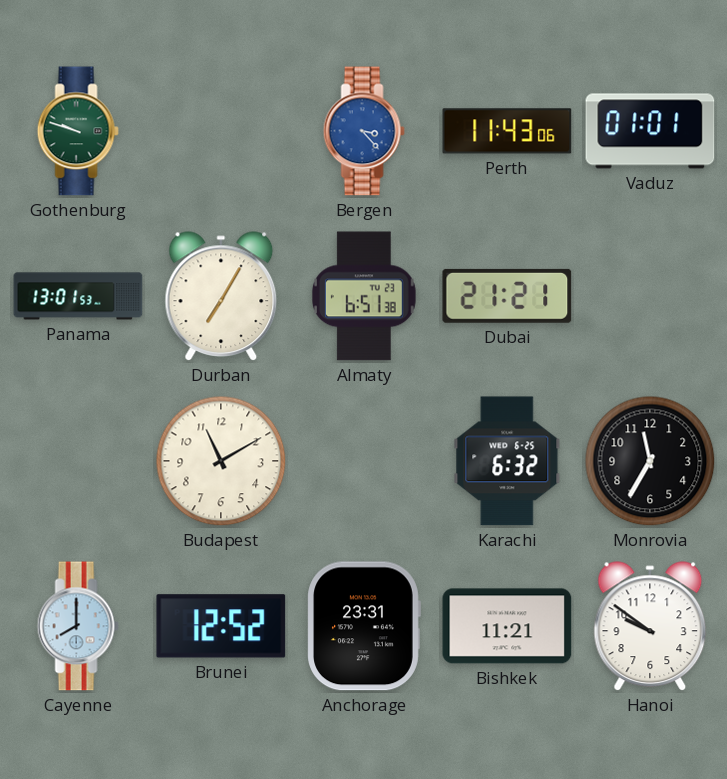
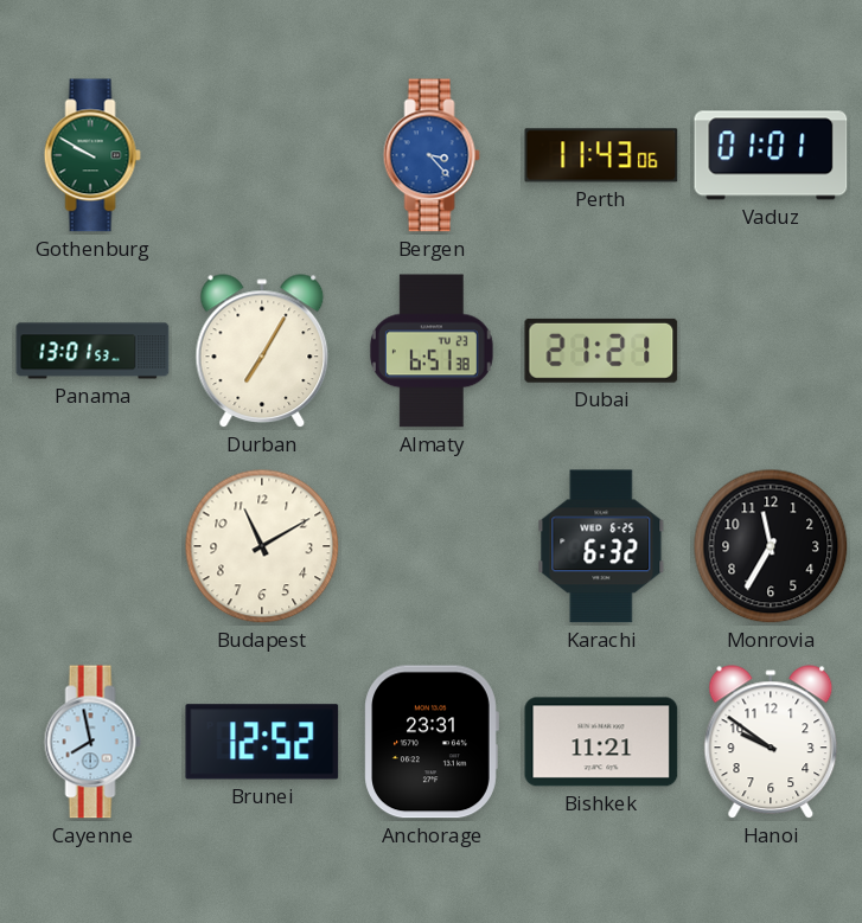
Gothenburg: 9:48 -> 9:50 (92, 155)
Cayenne: 8:00 -> 7:58 (92, 742)
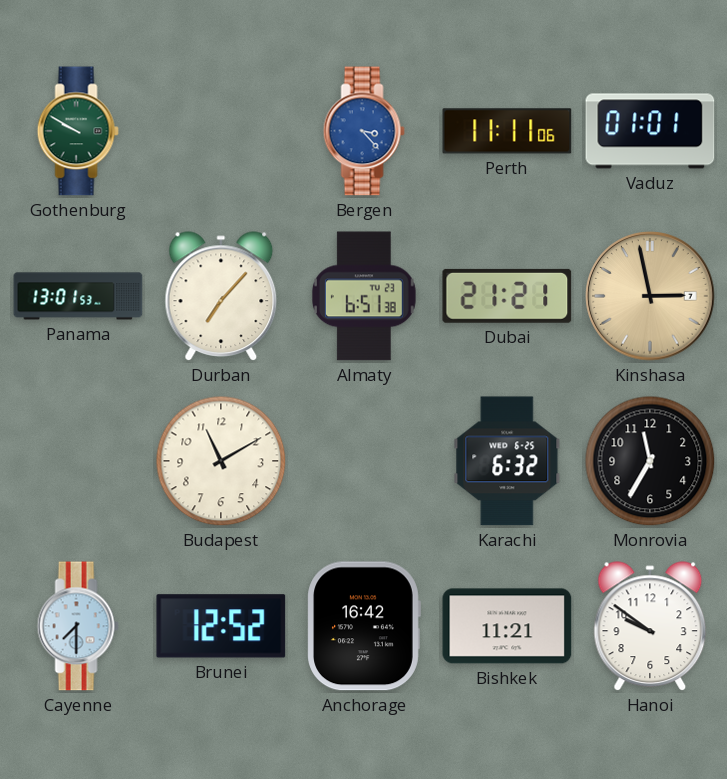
Perth: 11:43 -> 11:11 (507, 131)
Durban: 7:05 -> 7:07 (221, 297)
Kinshasa: none -> 2:58 (650, 296)
Cayenne: 7:58 -> 7:30 (78, 626)
Anchorage: 23:31 -> 16:42 (364, 626)
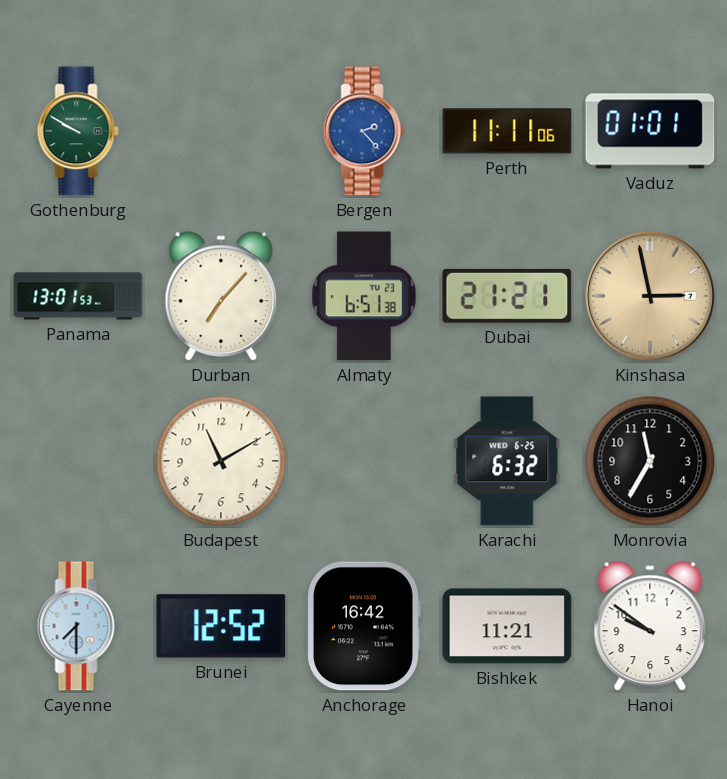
Bergen: 3:23 -> 2:23 (364, 131)
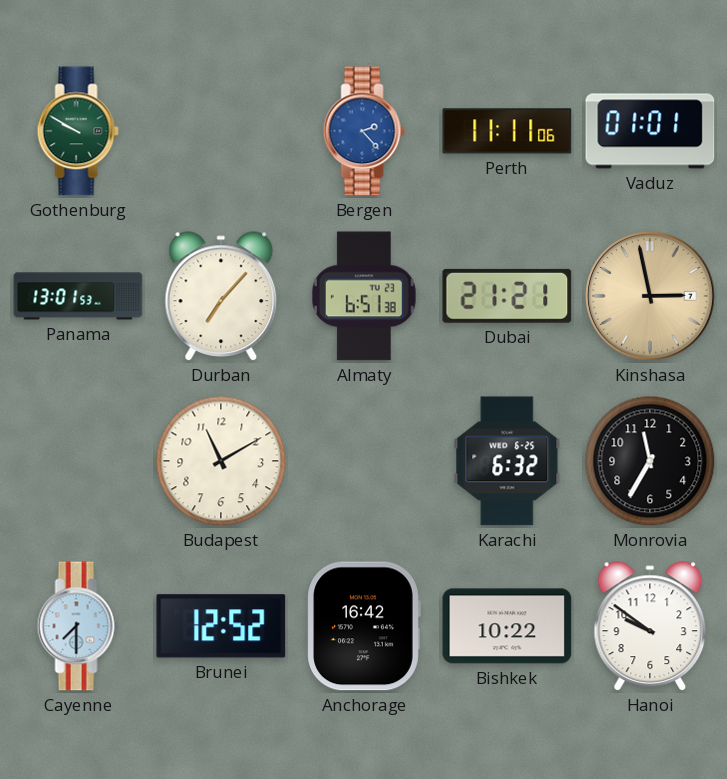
Bishkek: 11:21 -> 10:22 (507, 626)
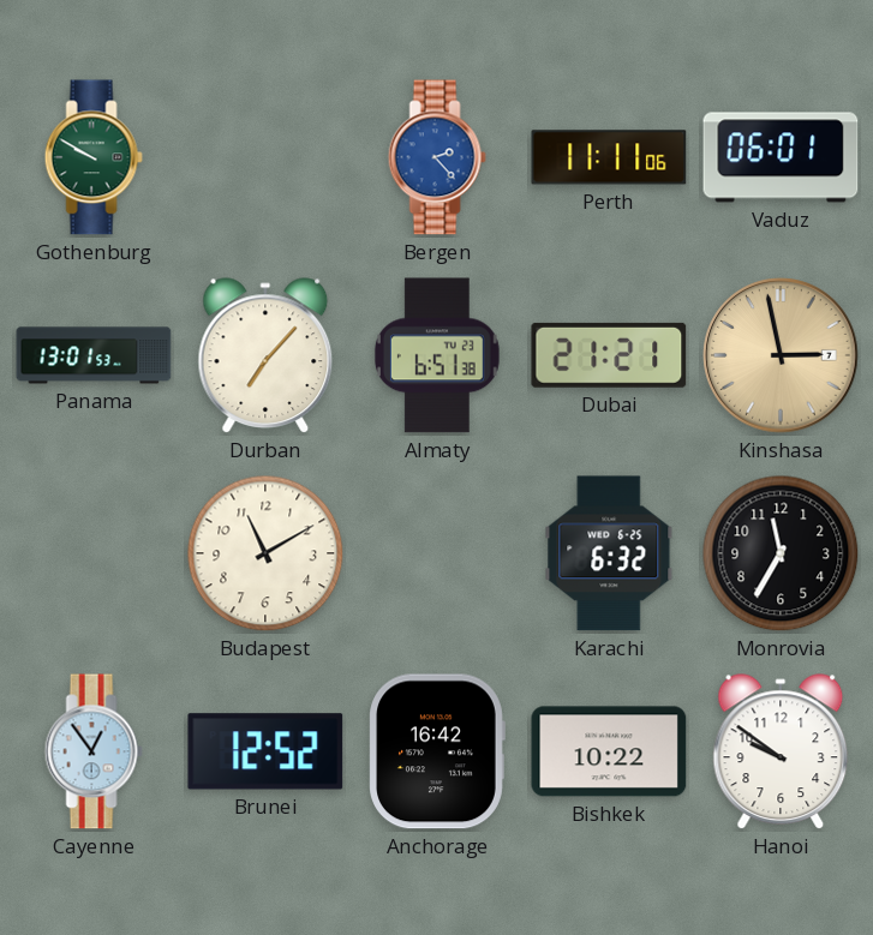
Vaduz: 01:01 -> 06:01 (781, 157)
Cayenne: 7:30 -> 12:54 (94, 751)
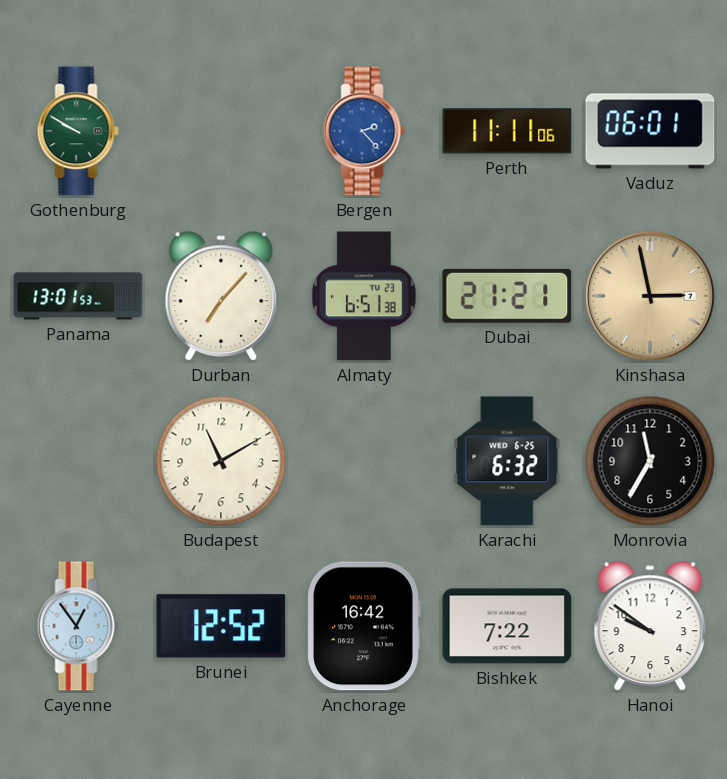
Bishkek: 10:22 -> 7:22 (507, 626)
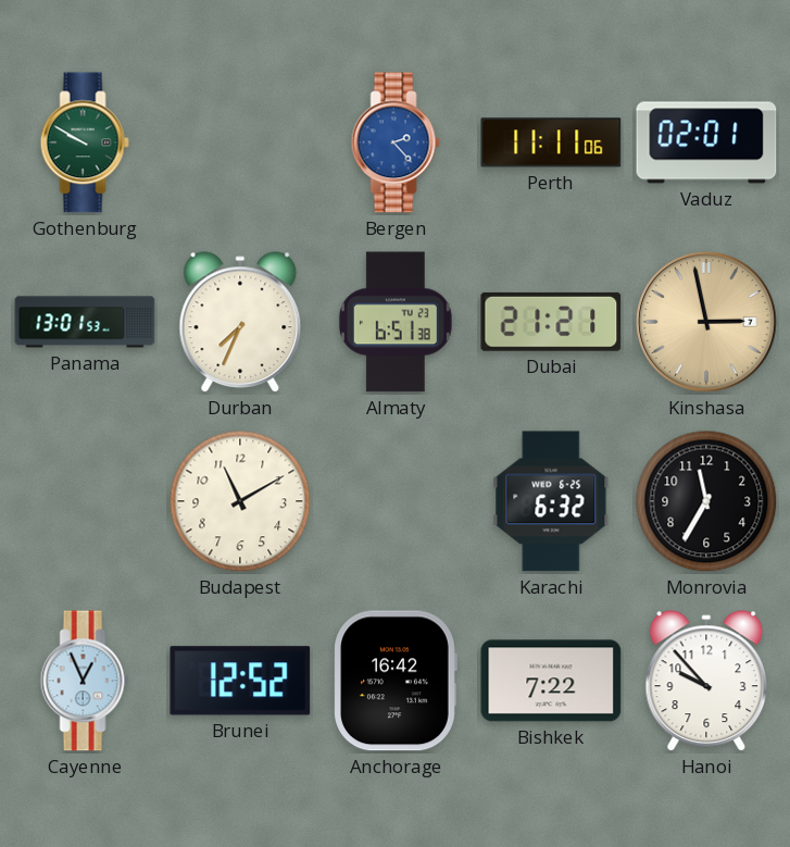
Vaduz: 06:01 -> 02:01 (706, 142)
Durban: 7:07 -> 7:34 (240, 323)
Cayenne: 12:54 -> 12:56 (85, 681)
Hanoi: 9:51 -> 9:53 (706, 682)
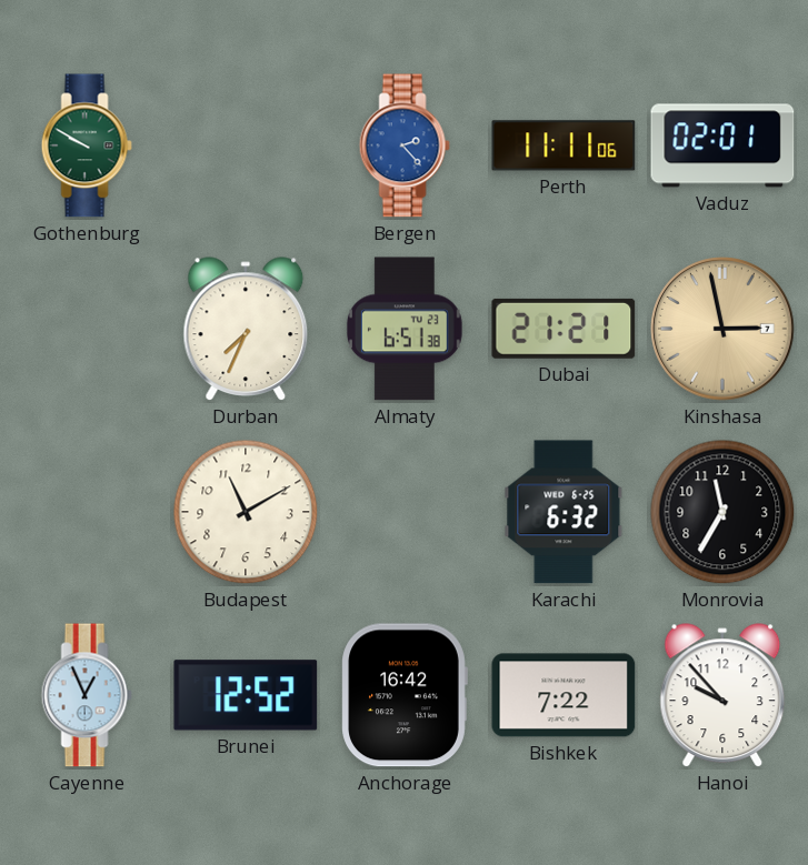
Panama: 13:01 -> none (85, 322)
